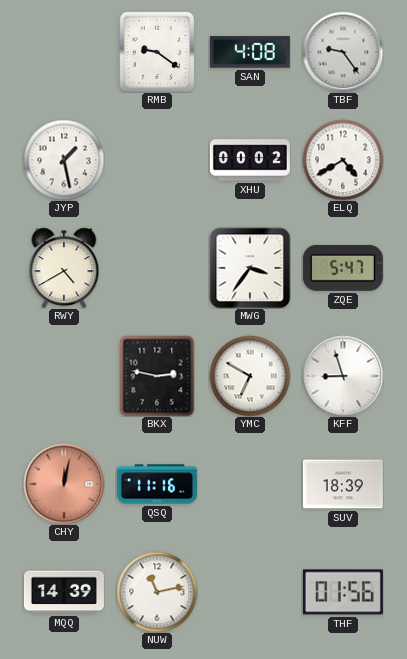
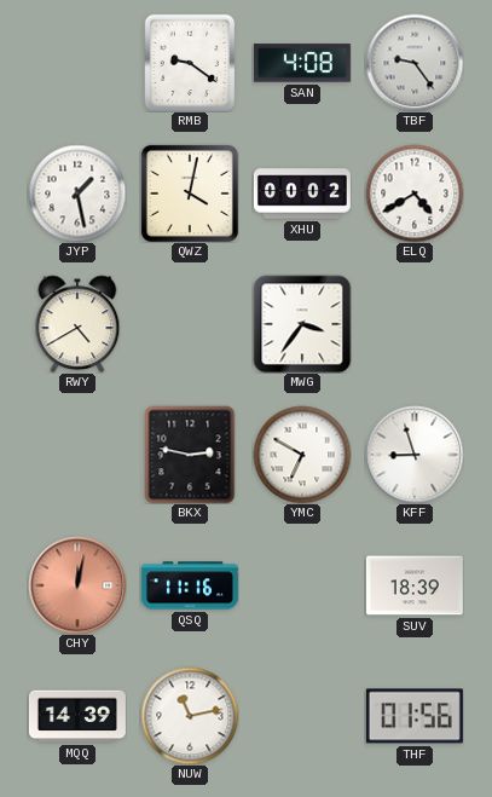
QWZ: none -> 4:02 (190, 194)
ZQE: 5:47 -> none (343, 268)
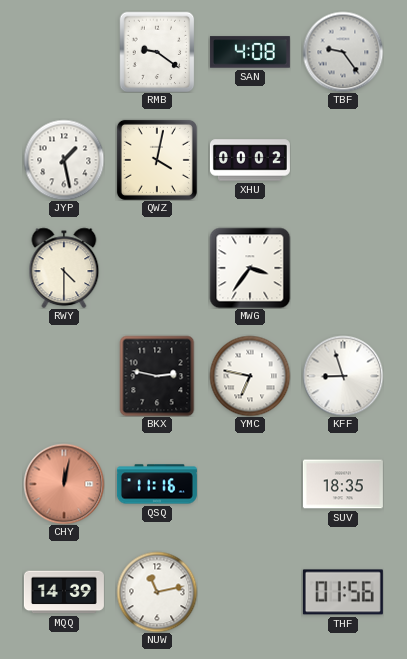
ELQ: 4:40 -> none (415, 194)
RWY: 4:40 -> 4:30 (64, 268)
YMC: 6:50 -> 6:47 (250, 376)
SUV: 18:39 -> 18:35 (343, 484)
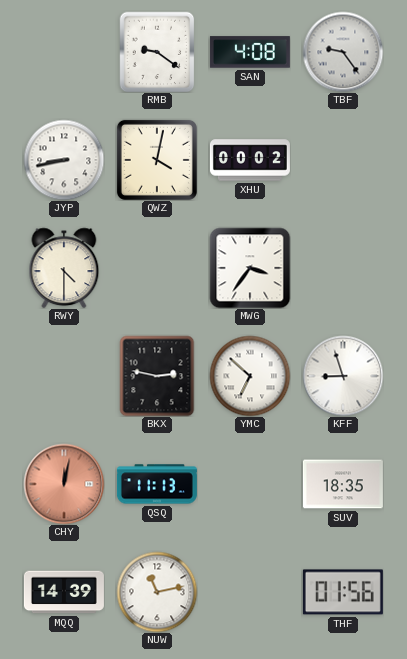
JYP: 1:28 -> 8:43 (64, 160)
YMC: 6:47 -> 6:52 (250, 376)
QSQ: 11:16 -> 11:13 (157, 484)
